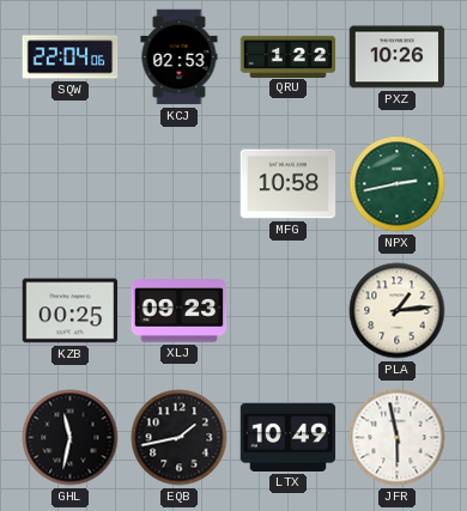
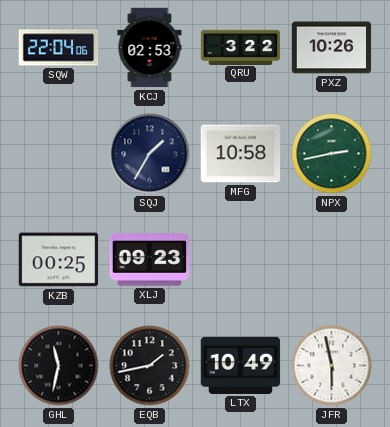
QRU: 1:22 -> 3:22 (241, 47)
SQJ: none -> 1:35 (150, 154)
PLA: 1:14 -> none (398, 311)
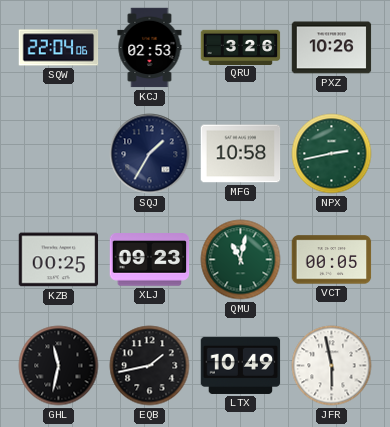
QRU: 3:22 -> 3:26 (241, 47)
QMU: none -> 11:02 (241, 260)
VCT: none -> 00:05 (332, 260)
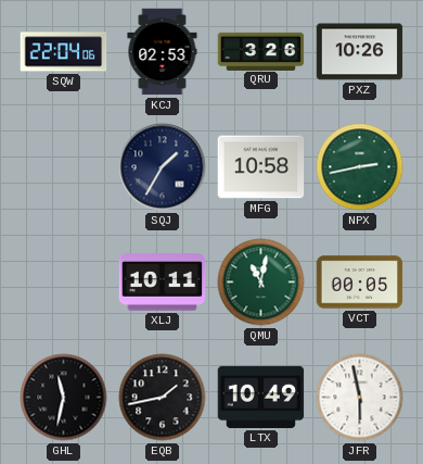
KZB: 00:25 -> none (59, 260)
XLJ: 09:23 -> 10:11 (163, 283)
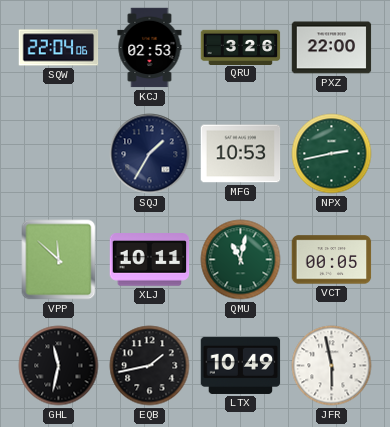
PXZ: 10:26 -> 22:00 (332, 48)
MFG: 10:58 -> 10:53 (241, 154)
VPP: none -> 11:52 (59, 260)
